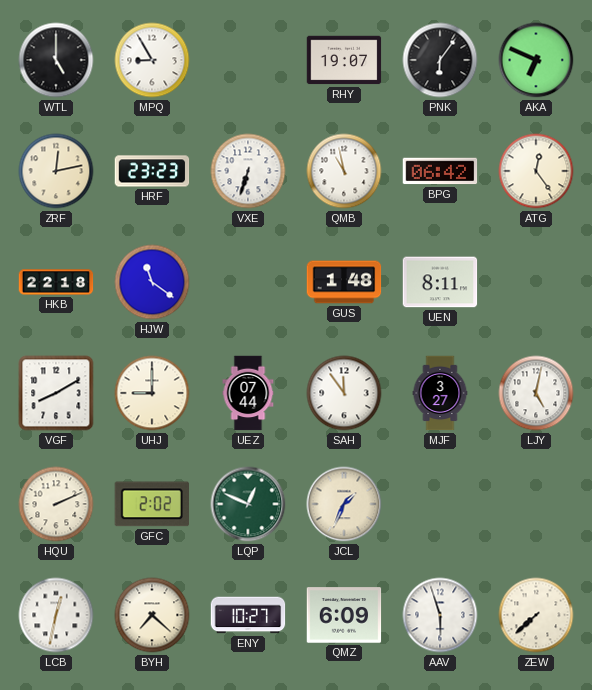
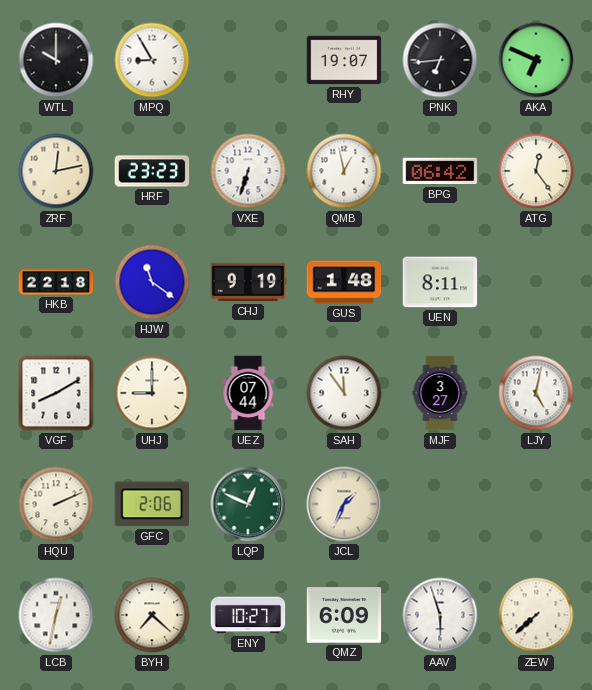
WTL: 5:00 -> 10:00 (56, 60)
PNK: 6:06 -> 6:44 (440, 60)
QMB: 10:58 -> 12:58 (344, 171)
CHJ: none -> 9:19 (248, 282)
GFC: 2:02 -> 2:06 (151, 504)
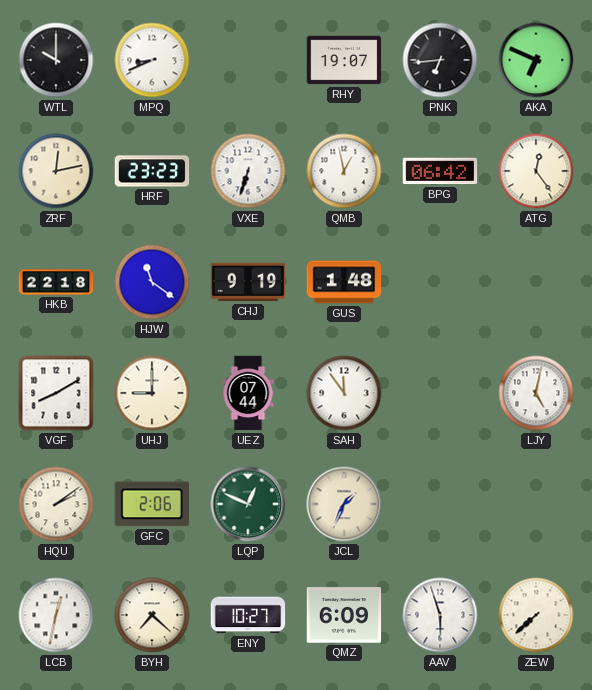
MPQ: 8:55 -> 8:41 (152, 60)
UEN: 8:11 -> none (440, 282)
MJF: 3:27 -> none (440, 393)
HQU: 2:11 -> 2:09 (56, 504)
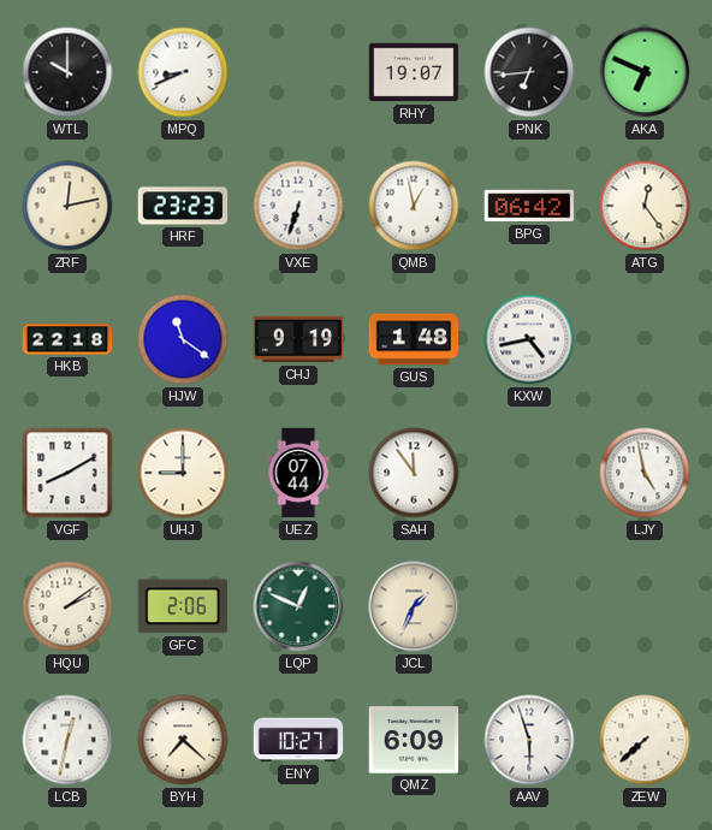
KXW: none -> 4:43 (529, 339)
LJY: 5:02 -> 4:58 (645, 473)
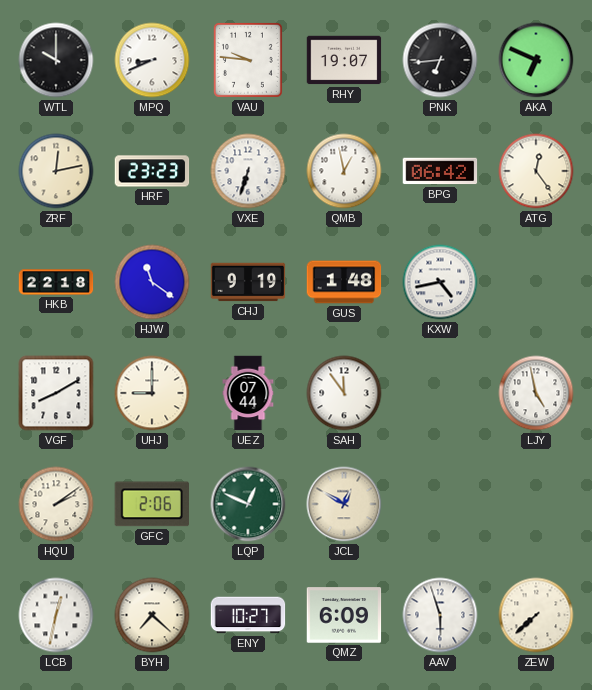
VAU: none -> 9:46 (248, 60)
JCL: 1:34 -> 12:50 (344, 504)
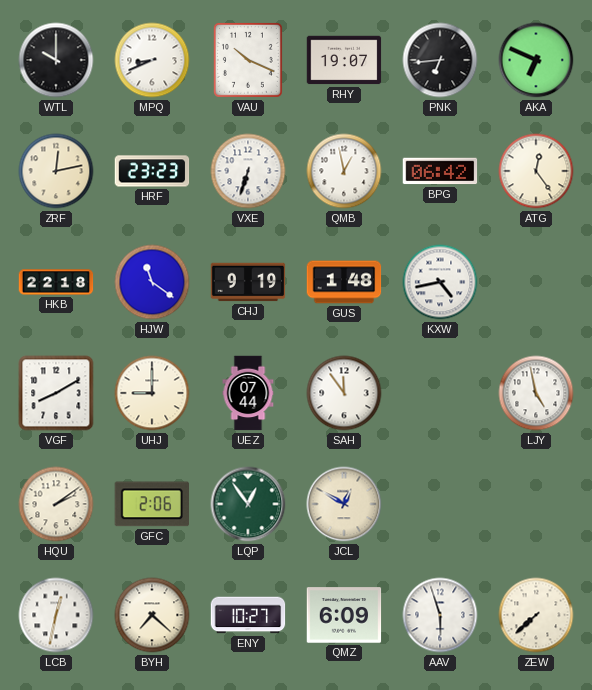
VAU: 9:46 -> 10:19 (248, 60)
LQP: 12:49 -> 12:54 (248, 504)
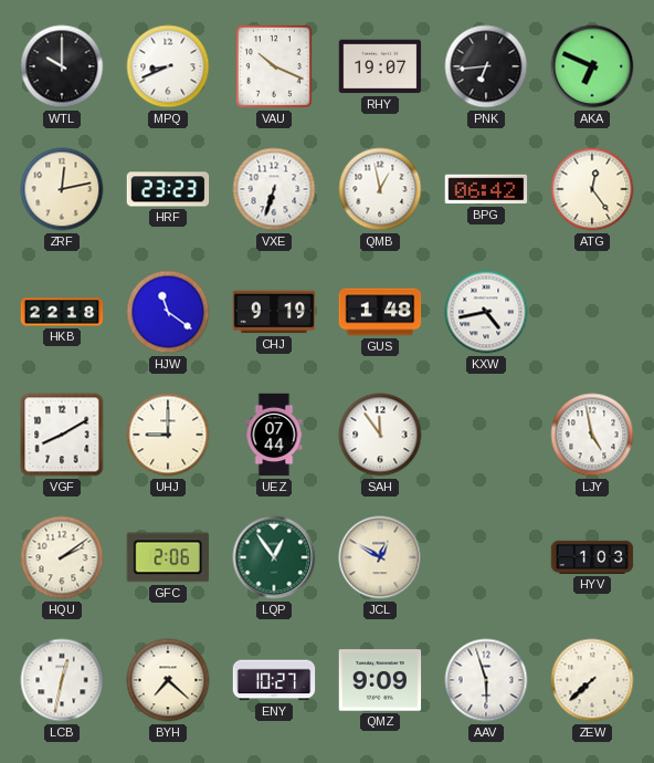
HYV: none -> 1:03 (592, 557)
QMZ: 6:09 -> 9:09 (380, 680)
